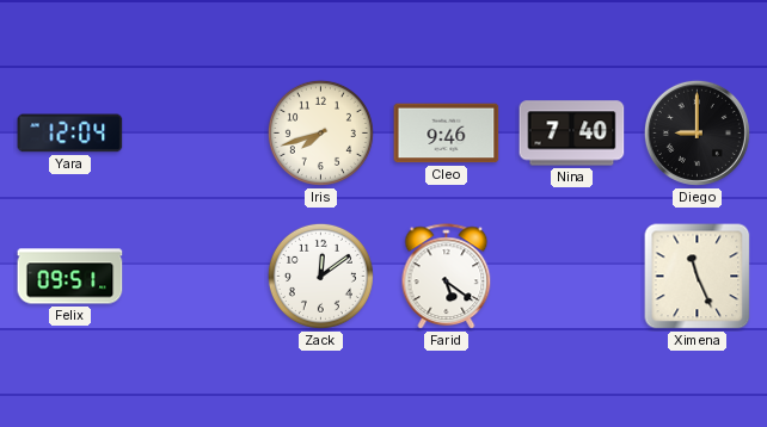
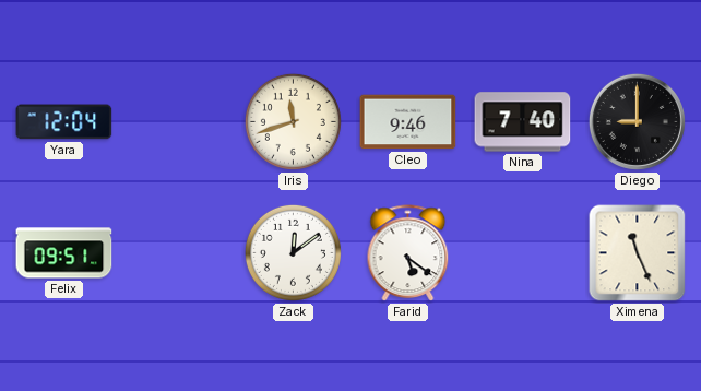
Iris: 7:42 -> 11:42 (293, 121)
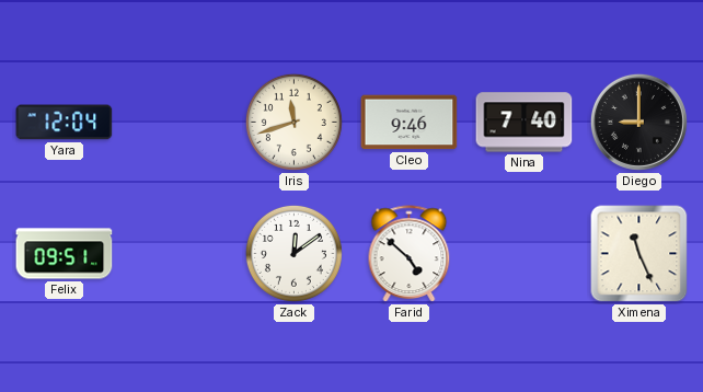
Farid: 5:21 -> 4:52 (410, 254)
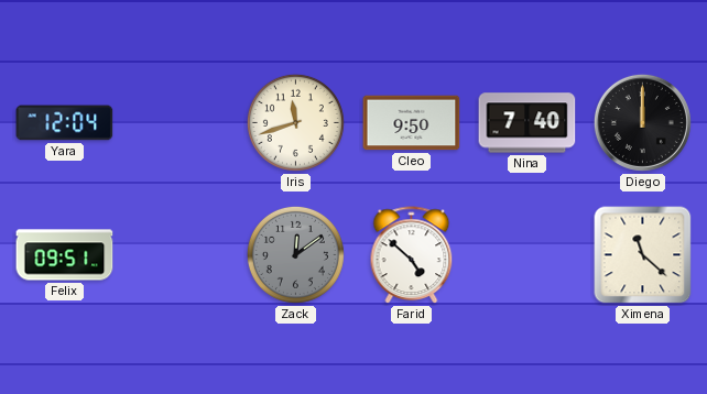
Cleo: 9:46 -> 9:50 (412, 123)
Diego: 9:00 -> 12:00 (642, 122)
Zack dial: white -> grey (295, 254)
Ximena: 11:26 -> 11:22 (643, 255)
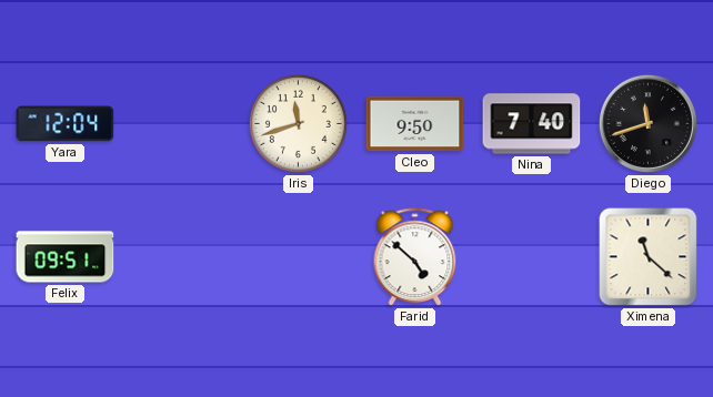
Diego: 12:00 -> 11:42 (647, 123)
Zack: 12:09 -> none (295, 254)
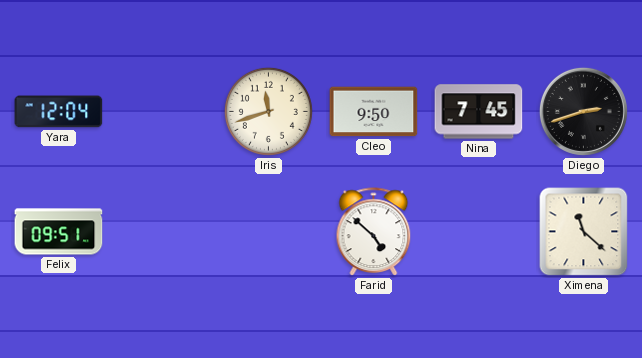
Nina: 7:40 -> 7:45 (479, 112)
Diego: 11:42 -> 2:42 (583, 111)
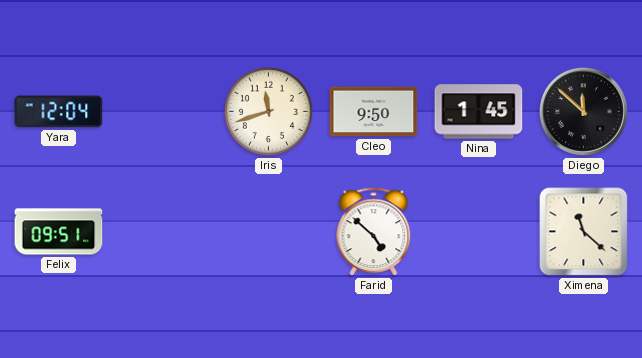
Nina: 7:45 -> 1:45 (479, 112)
Diego: 2:42 -> 11:52 (583, 111)
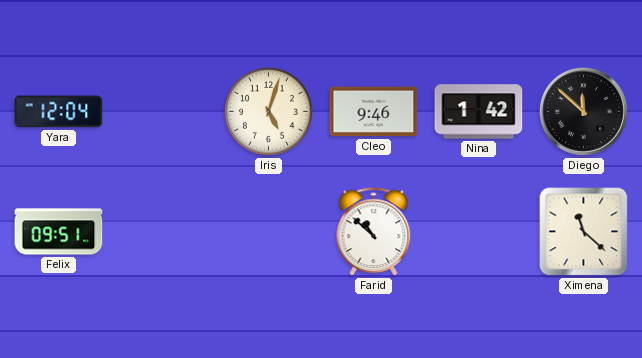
Iris: 11:42 -> 5:03 (268, 111)
Cleo: 9:50 -> 9:46 (374, 112)
Nina: 1:45 -> 1:42 (479, 112)
Farid: 4:52 -> 10:52 (374, 232)
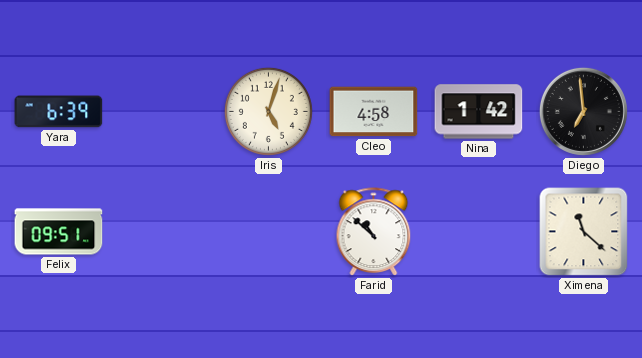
Yara: 12:04 -> 6:39 (59, 112)
Cleo: 9:46 -> 4:58 (374, 112)
Diego: 11:52 -> 6:59 (583, 111)
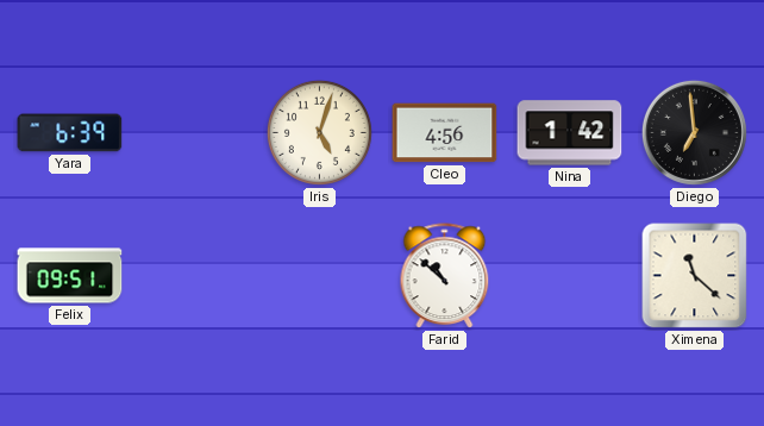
Cleo: 4:58 -> 4:56 (445, 133)
